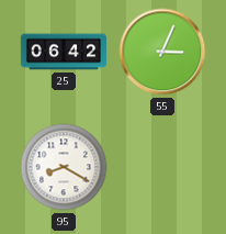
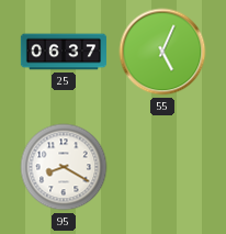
25: 06:42 -> 06:37 (63, 52)
55: 3:04 -> 5:04 (162, 52)
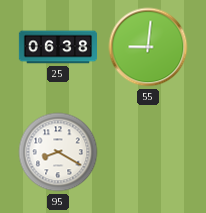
25: 06:37 -> 06:38 (57, 47)
55: 5:04 -> 9:01 (148, 47)
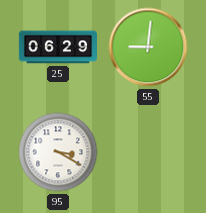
25: 06:38 -> 06:29 (57, 47)
95: 8:20 -> 3:20 (58, 152)
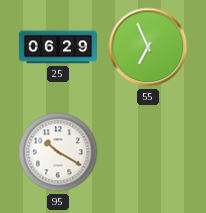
55: 9:01 -> 6:56 (148, 47)
95: 3:20 -> 10:20 (58, 152)
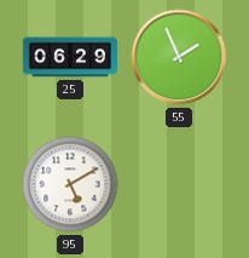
55: 6:56 -> 1:56 (179, 57)
95: 10:20 -> 5:10 (70, 184)
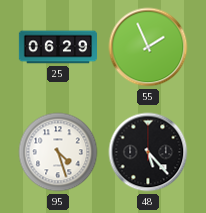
95: 5:10 -> 4:27 (58, 152)
48: none -> 5:23 (148, 152)
